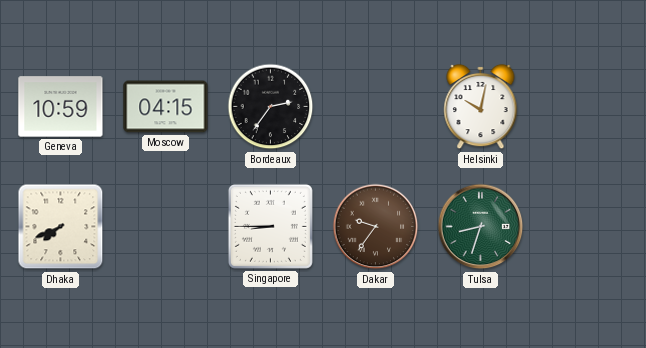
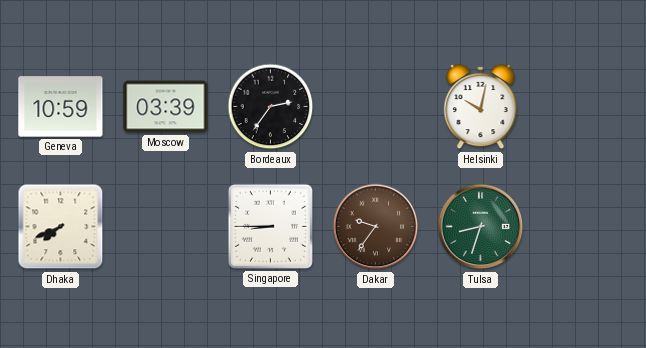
Moscow: 04:15 -> 03:39 (166, 107)
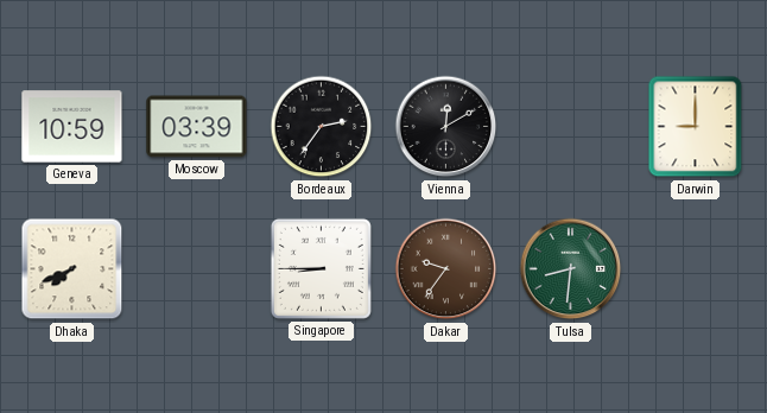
Vienna: none -> 12:10 (446, 127)
Helsinki: 10:02 -> none (481, 107)
Darwin: none -> 9:00 (696, 127)
Tulsa: 8:33 -> 8:31 (571, 269)
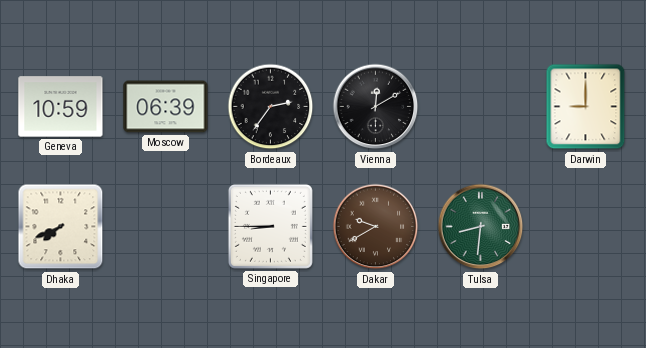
Moscow: 03:39 -> 06:39 (166, 107)
Dakar: 9:36 -> 9:40 (376, 227)
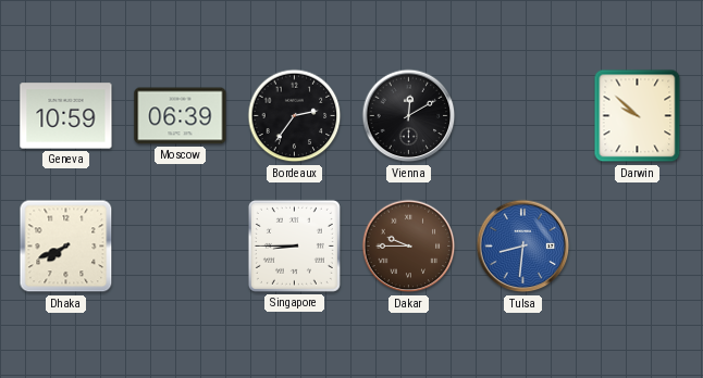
Darwin: 9:00 -> 9:52 (638, 116)
Dakar: 9:40 -> 9:45 (409, 247)
Tulsa dial: green -> blue (523, 247)
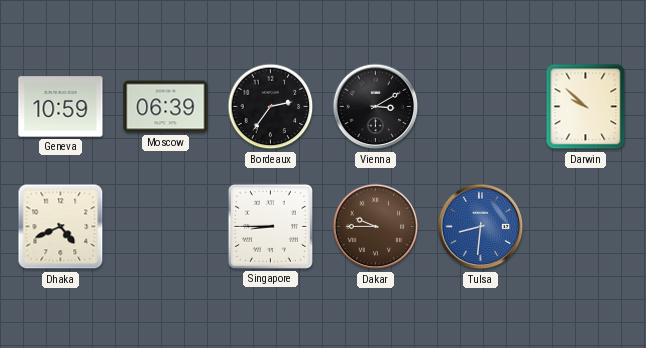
Vienna: 12:10 -> 3:10 (376, 107)
Dhaka: 7:41 -> 4:41 (61, 227)
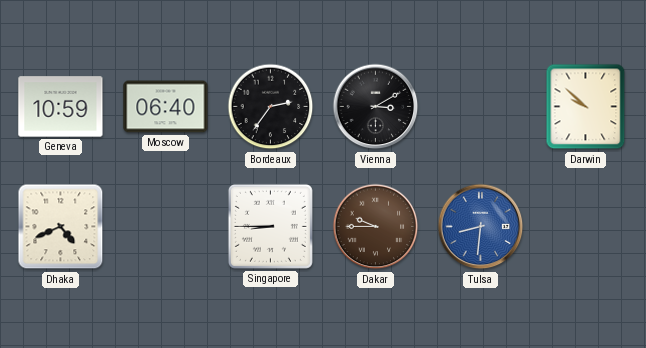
Moscow: 06:39 -> 06:40 (166, 107)
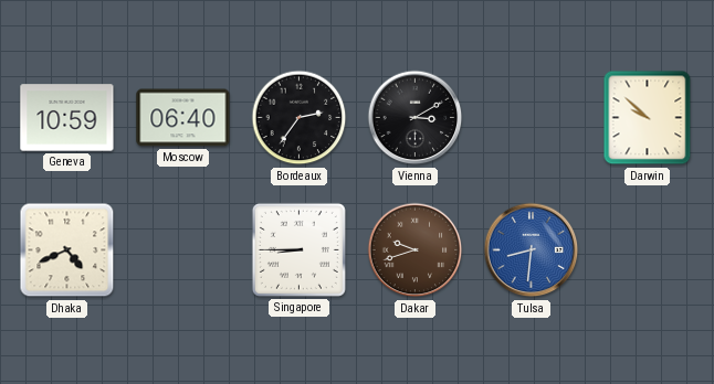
Dakar: 9:45 -> 9:42 (416, 250)
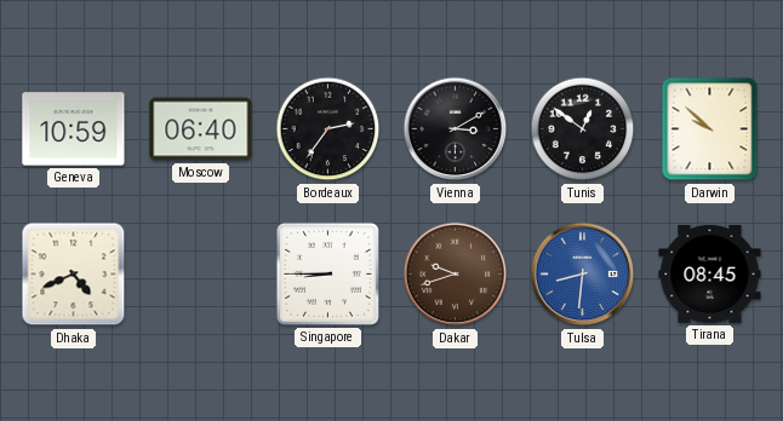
Tunis: none -> 12:51 (583, 129)
Tirana: none -> 08:45 (710, 273)
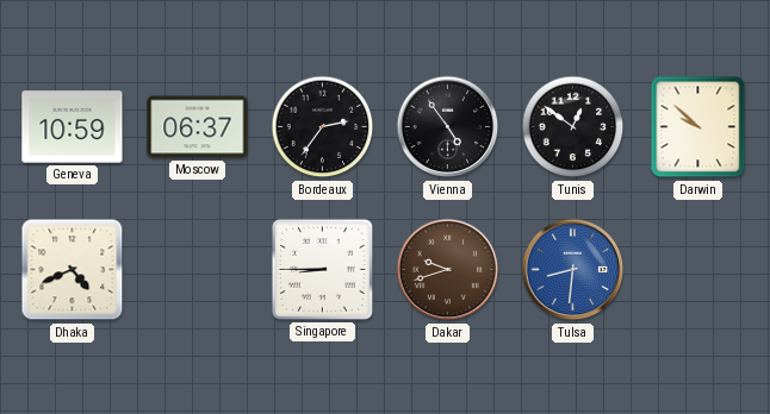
Moscow: 06:40 -> 06:37 (198, 127)
Vienna: 3:10 -> 4:54 (448, 127)
Tirana: 08:45 -> none (710, 273)
